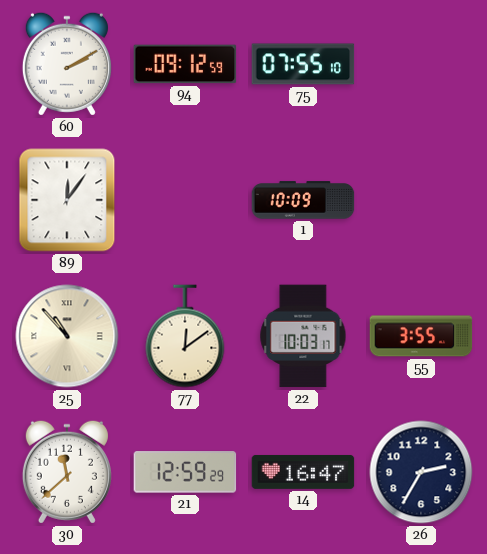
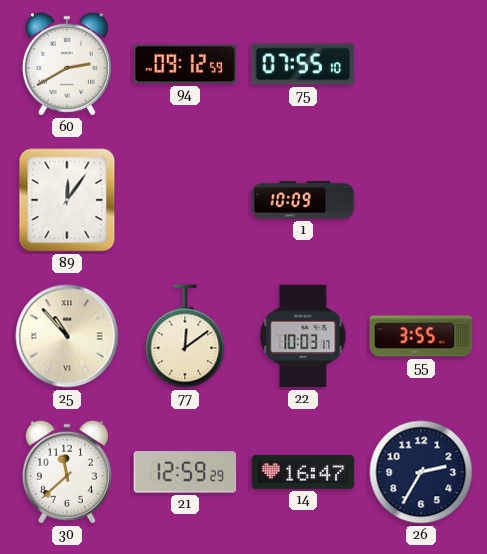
60: 2:10 -> 2:40 (67, 64)
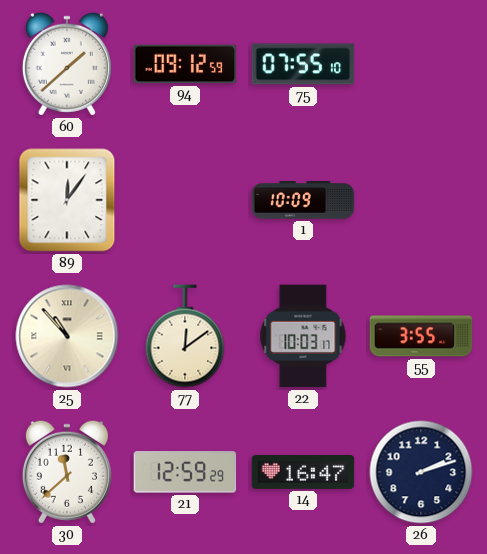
60: 2:40 -> 1:38 (67, 64)
26: 2:35 -> 2:12 (421, 472)
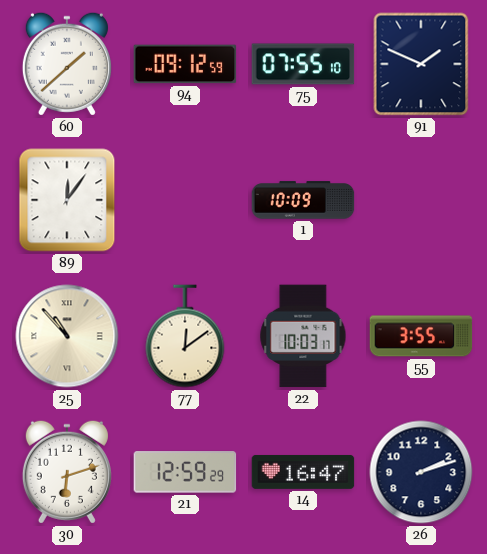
91: none -> 1:49 (421, 64)
30: 11:38 -> 6:12 (67, 472)
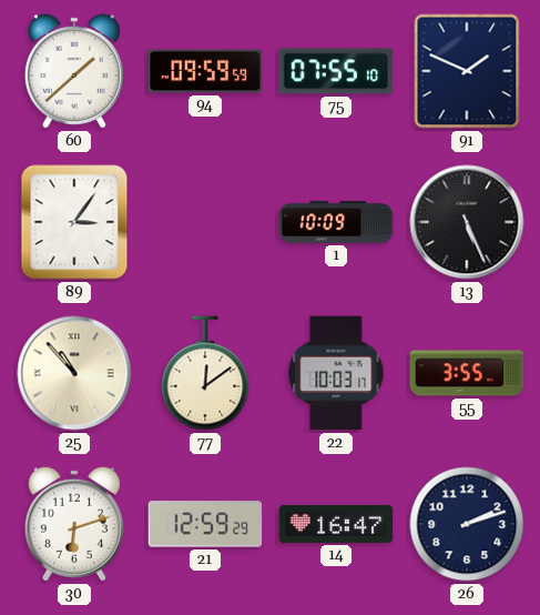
94: 09:12 -> 09:59 (205, 71)
89: 12:06 -> 3:06 (74, 222)
13: none -> 5:26 (467, 222)
